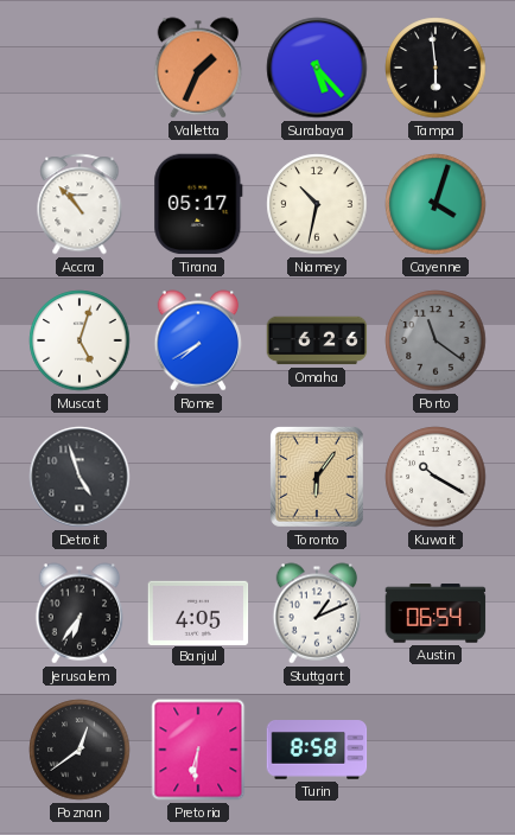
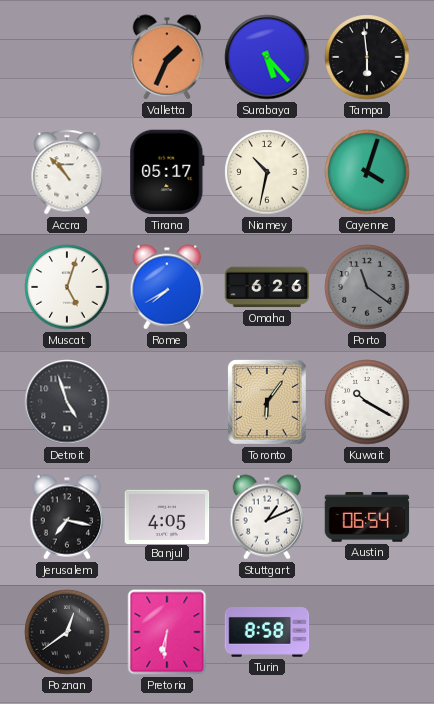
Jerusalem: 6:36 -> 7:17 (67, 517)
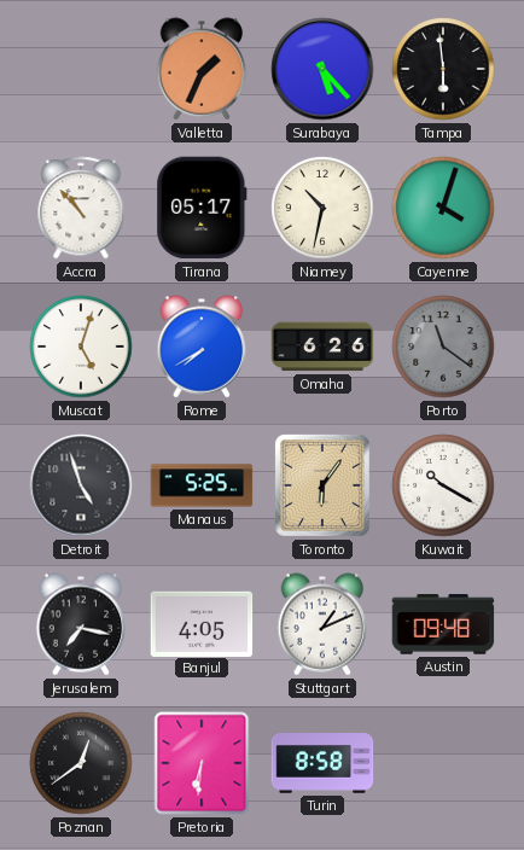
Manaus: none -> 5:25 (202, 485)
Austin: 06:54 -> 09:48 (443, 624)
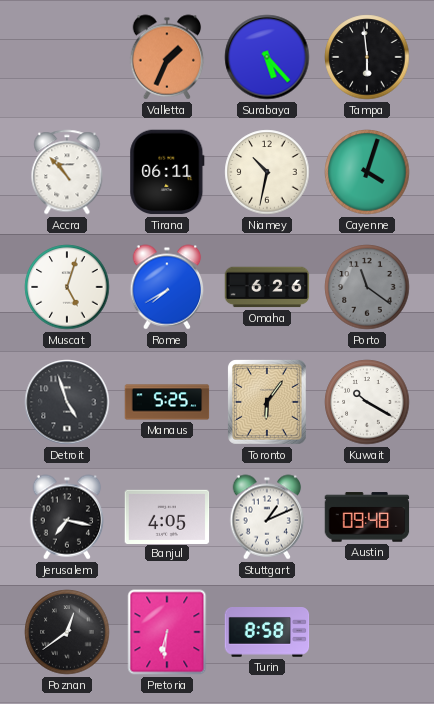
Tirana: 05:17 -> 06:11 (167, 172)
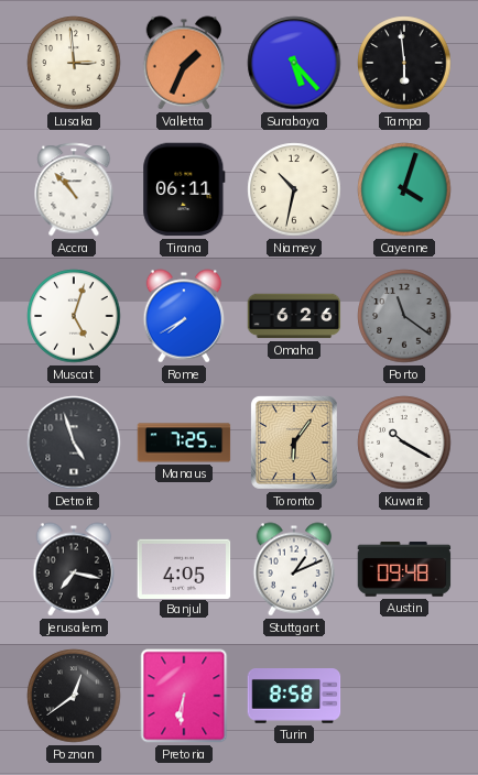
Lusaka: none -> 2:59 (74, 63)
Manaus: 5:25 -> 7:25 (184, 443)
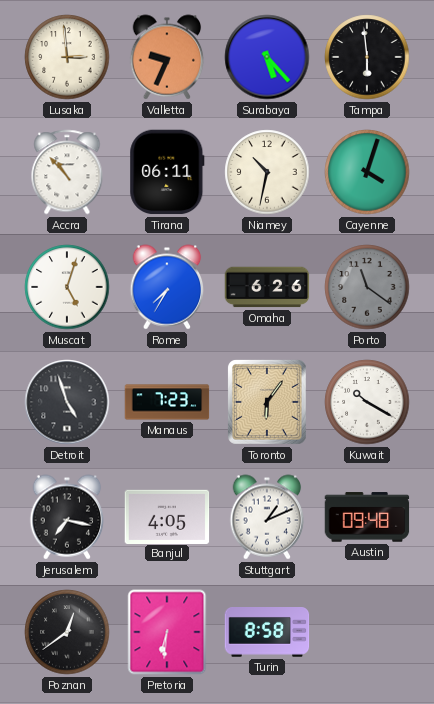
Valletta: 1:34 -> 9:34 (167, 57)
Rome: 7:40 -> 7:35 (167, 287)
Manaus: 7:25 -> 7:23 (167, 402)
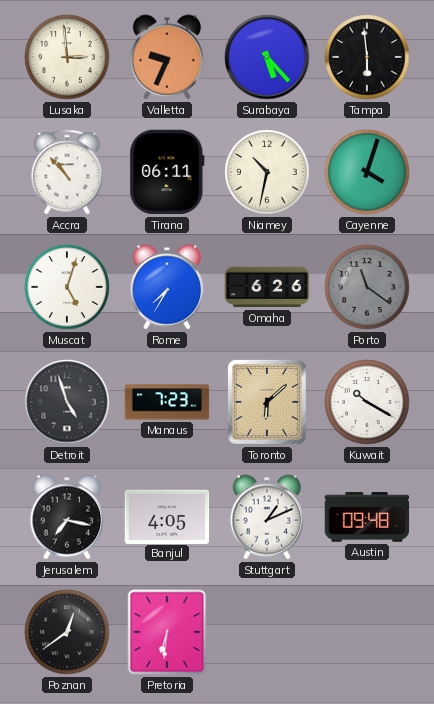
Toronto: 6:06 -> 6:08 (267, 402)
Turin: 8:58 -> none (267, 632)
